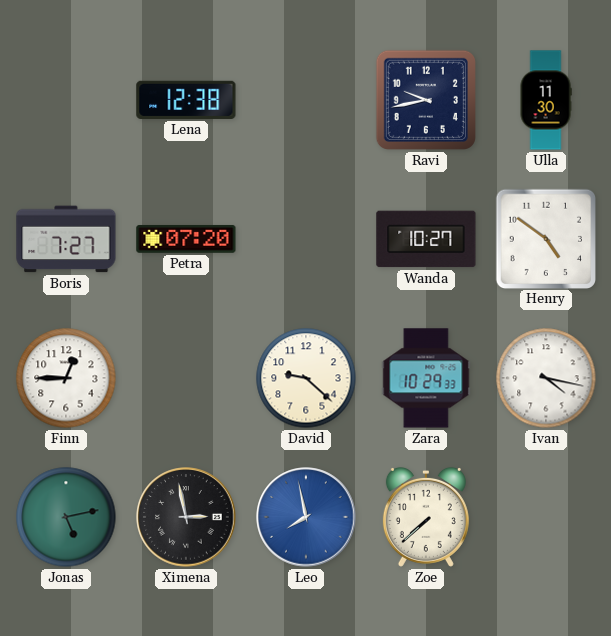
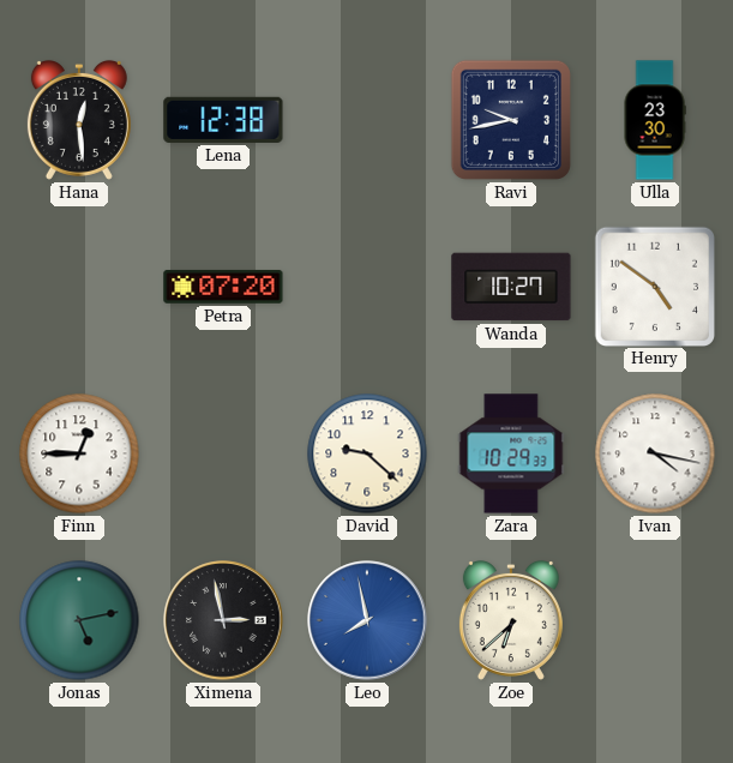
Hana: none -> 12:29 (79, 120)
Ulla: 11:30 -> 23:30 (655, 120)
Boris: 7:27 -> none (66, 239)
Zoe: 7:38 -> 6:38 (511, 620)
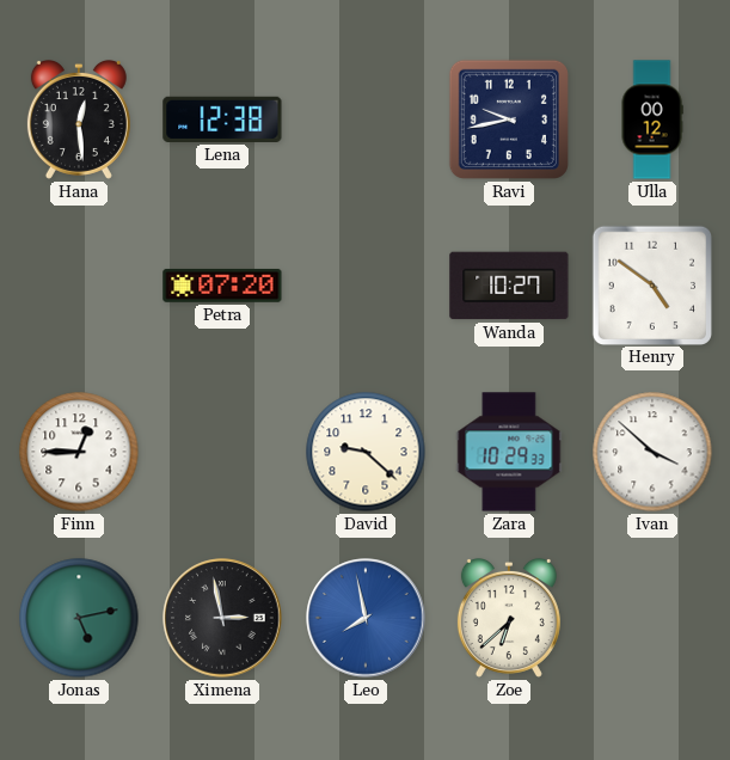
Ulla: 23:30 -> 00:12 (652, 119)
Ivan: 4:17 -> 3:52 (652, 452)
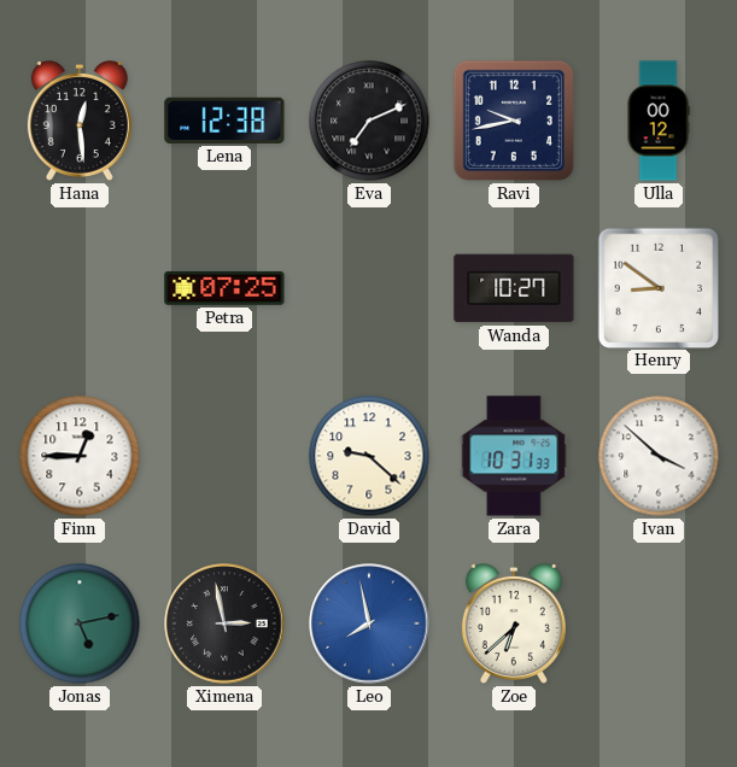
Eva: none -> 7:11 (369, 121)
Petra: 07:20 -> 07:25 (224, 288)
Henry: 4:51 -> 8:51 (657, 287)
Zara: 10:29 -> 10:31 (514, 456)
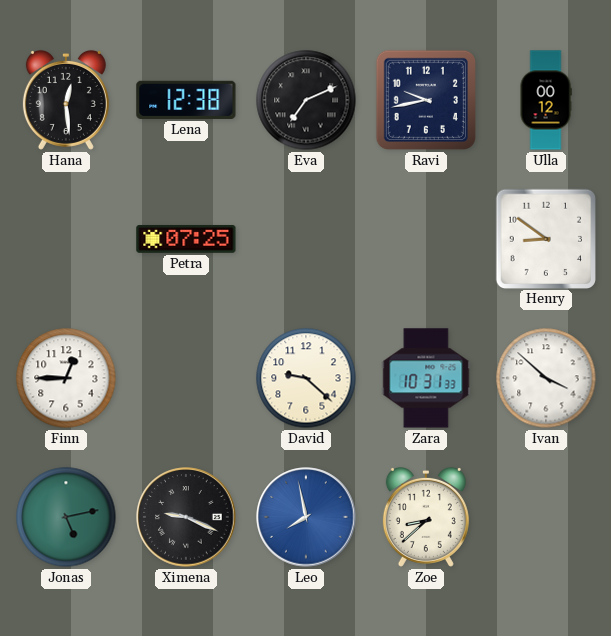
Wanda: 10:27 -> none (514, 288)
Ximena: 2:58 -> 9:19 (186, 517)
Zoe: 6:38 -> 8:38 (426, 517)
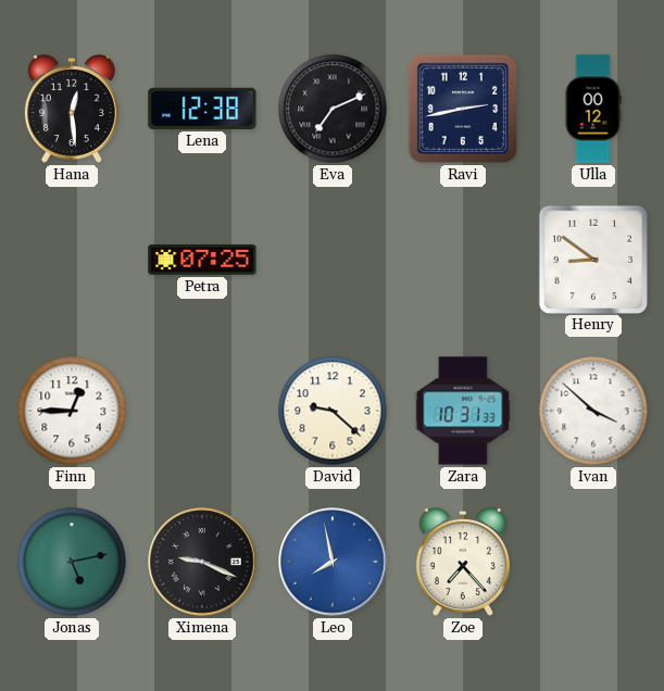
Ravi: 9:43 -> 2:43 (463, 109)
Zoe: 8:38 -> 7:23 (463, 562)
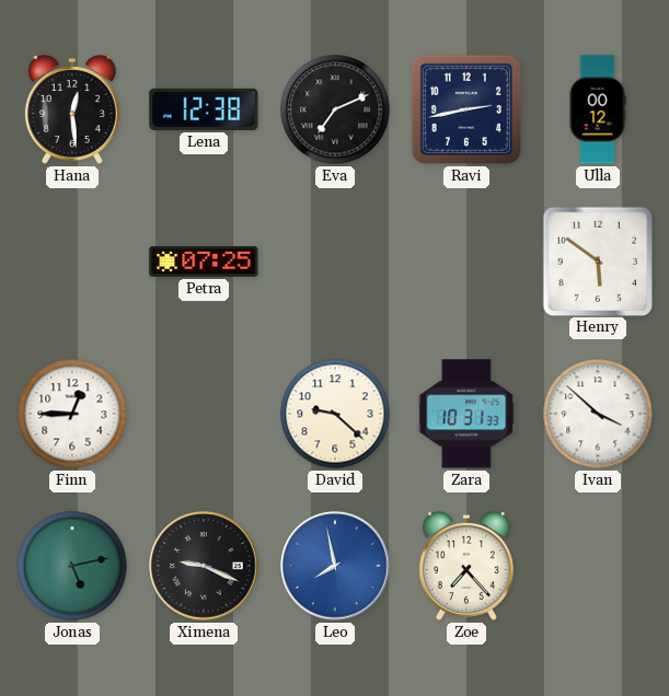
Henry: 8:51 -> 5:51 (597, 260)
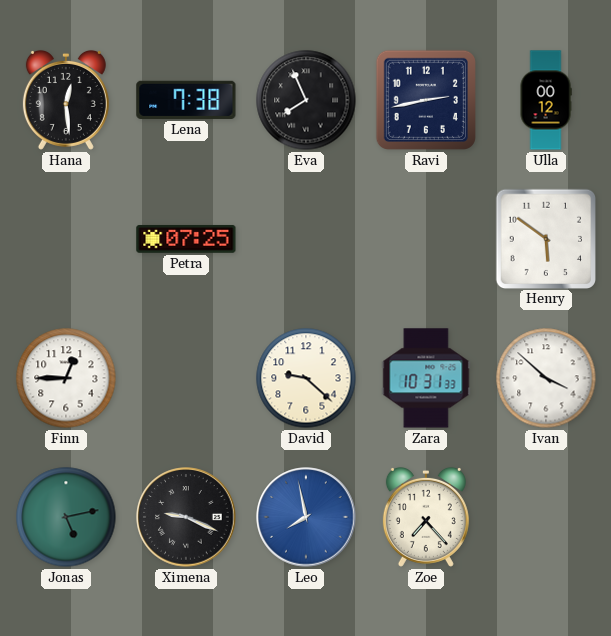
Lena: 12:38 -> 7:38 (186, 100)
Eva: 7:11 -> 7:56 (306, 100)
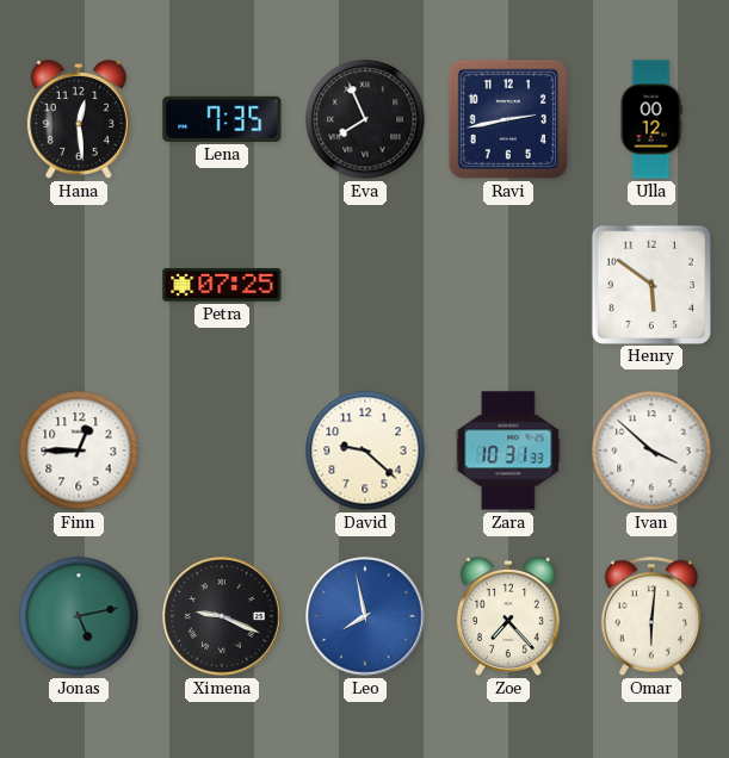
Lena: 7:38 -> 7:35 (222, 119)
Omar: none -> 6:01 (650, 616)
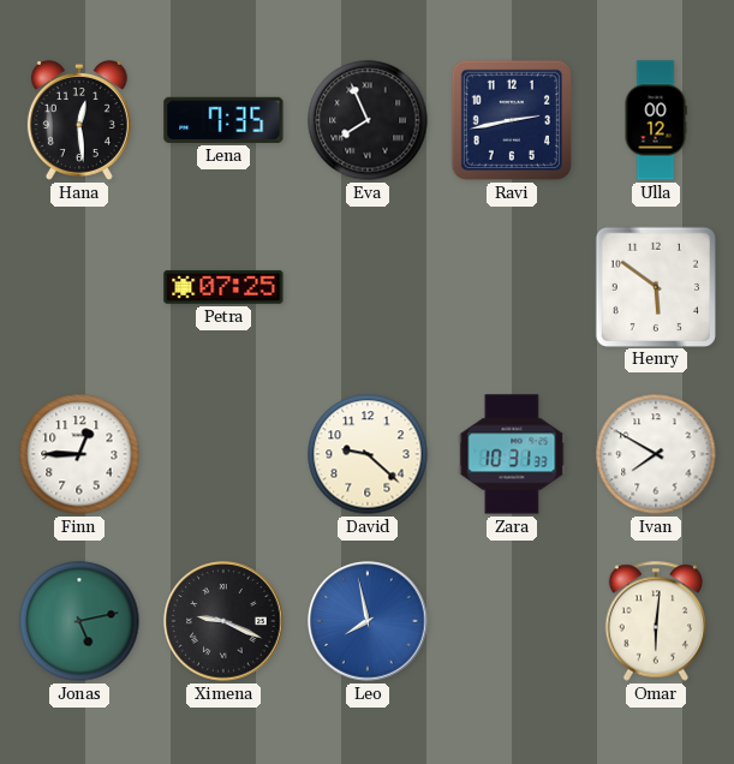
Ivan: 3:52 -> 7:50 (656, 454)
Zoe: 7:23 -> none (508, 616)
